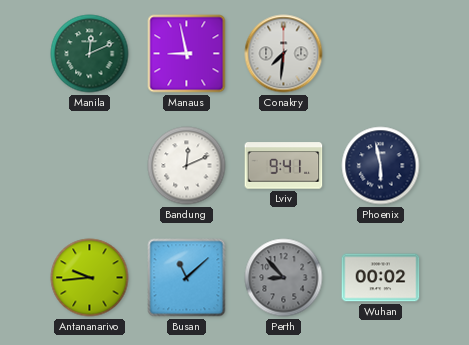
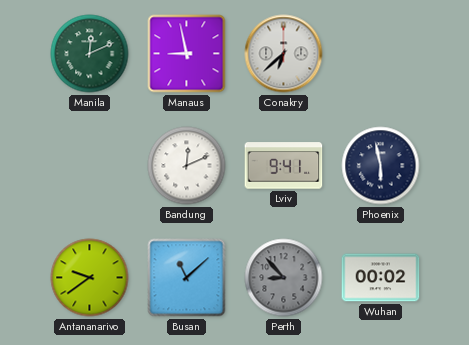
Conakry: 7:31 -> 6:38 (284, 54)
Antananarivo: 9:44 -> 9:39 (90, 278)
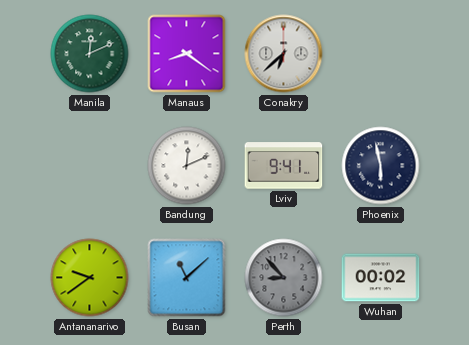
Manaus: 8:58 -> 8:21 (187, 54)
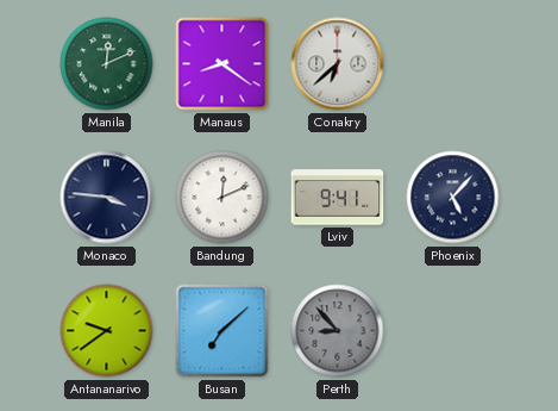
Monaco: none -> 3:46 (107, 198)
Phoenix: 5:58 -> 5:07 (453, 198)
Busan: 11:08 -> 7:08 (222, 331)
Wuhan: 00:02 -> none (381, 278)
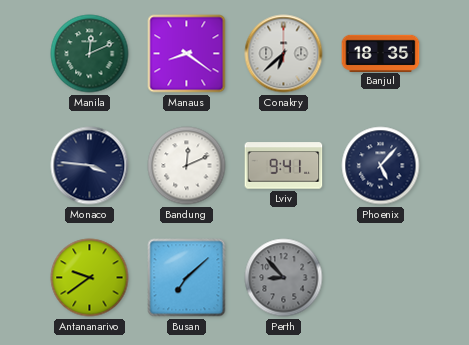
Banjul: none -> 18:35 (381, 53)
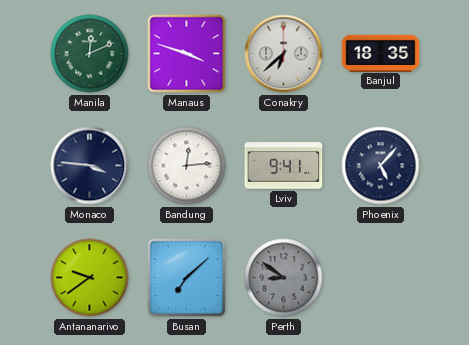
Manaus: 8:21 -> 3:48 (187, 54)
Bandung: 12:11 -> 12:14 (187, 166)
Perth: 8:53 -> 8:51 (284, 278)
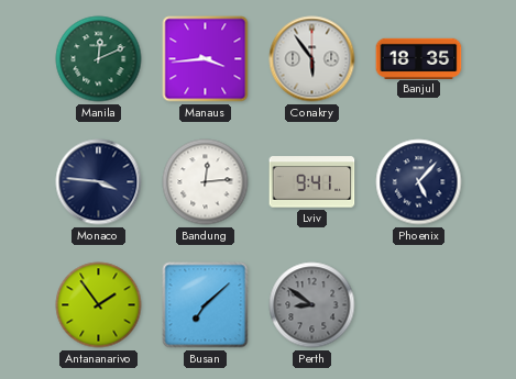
Manaus: 3:48 -> 3:44 (206, 59)
Conakry: 6:38 -> 5:54 (312, 59)
Antananarivo: 9:39 -> 1:54 (99, 305)
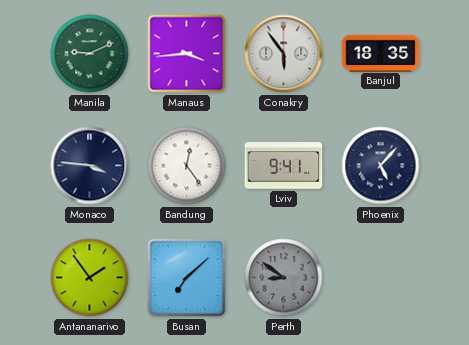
Manila: 12:11 -> 9:11 (90, 54)
Bandung: 12:14 -> 12:24 (187, 166)
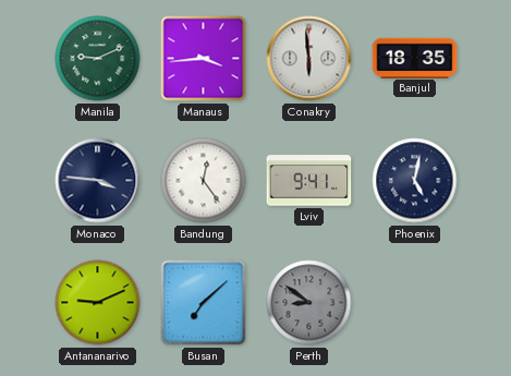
Conakry: 5:54 -> 5:59 (309, 59)
Phoenix: 5:07 -> 5:02 (415, 181)
Antananarivo: 1:54 -> 9:11 (98, 303)
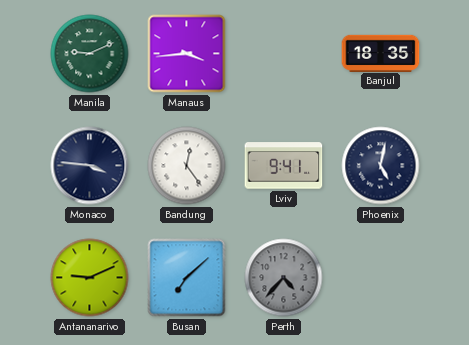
Conakry: 5:59 -> none (309, 59)
Perth: 8:51 -> 4:37 (284, 278)
